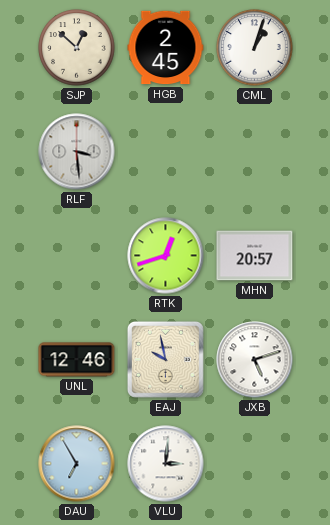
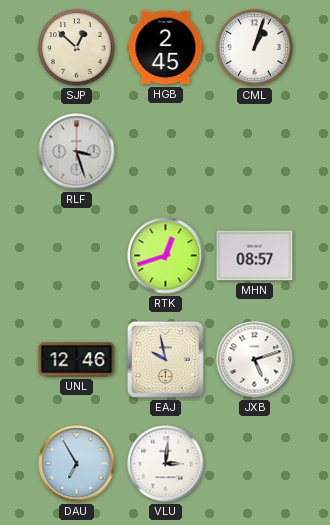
RLF: 3:29 -> 3:27 (77, 152)
MHN: 20:57 -> 08:57 (255, 256)
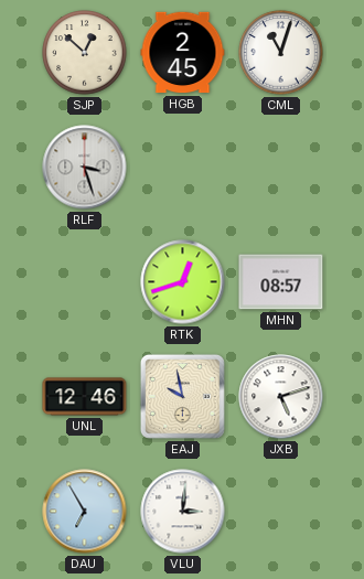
CML: 1:03 -> 11:03 (281, 53)
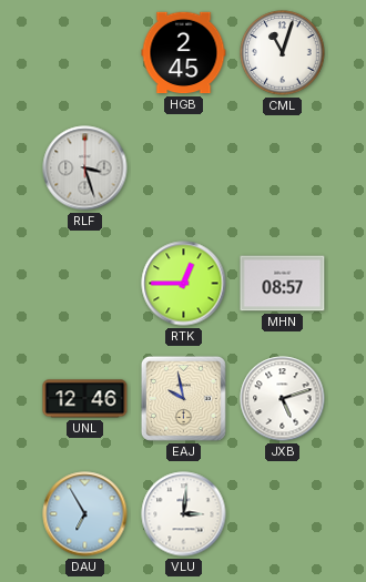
SJP: 12:52 -> none (85, 53)
RTK: 12:42 -> 12:45 (184, 284)
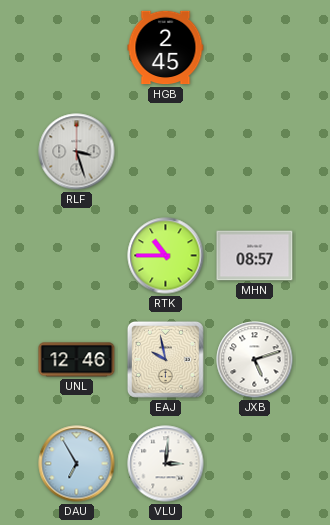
CML: 11:03 -> none (283, 53)
RTK: 12:45 -> 10:45 (166, 256)
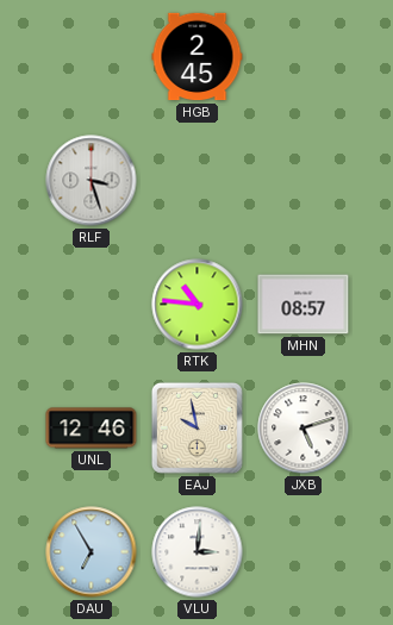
RTK: 10:45 -> 10:46 (198, 305)
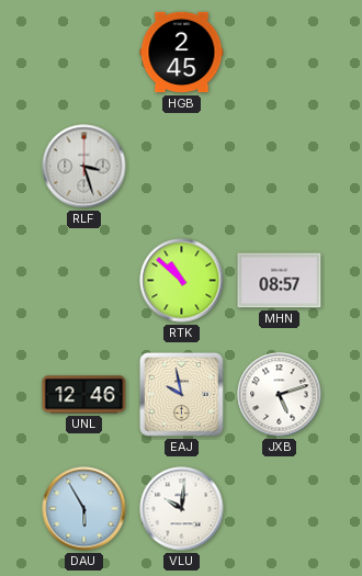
RTK: 10:46 -> 10:52 (182, 281)
DAU: 6:55 -> 5:55 (84, 509)
VLU: 3:01 -> 10:01 (182, 509)
